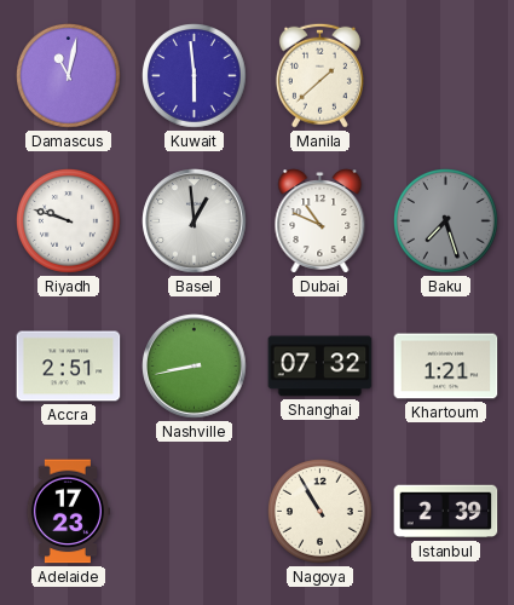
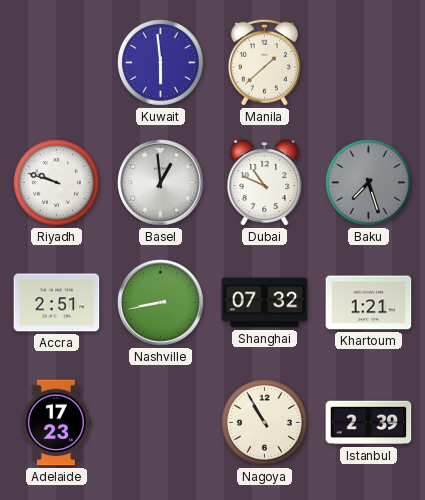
Damascus: 11:02 -> none (69, 76)
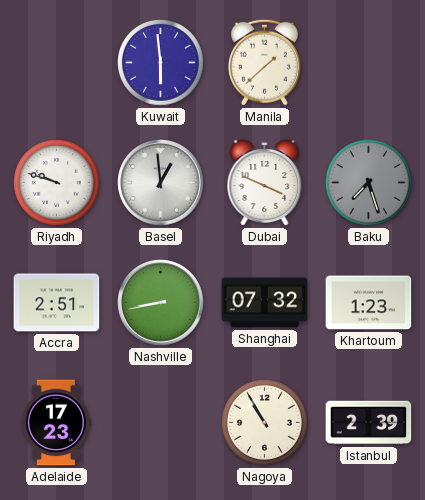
Dubai: 10:49 -> 3:49 (265, 183)
Khartoum: 1:21 -> 1:23 (369, 303)
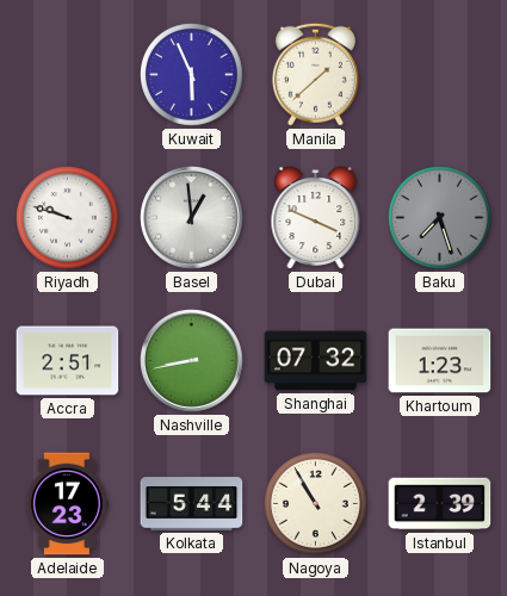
Kuwait: 5:59 -> 5:56 (192, 75)
Kolkata: none -> 5:44 (192, 504)
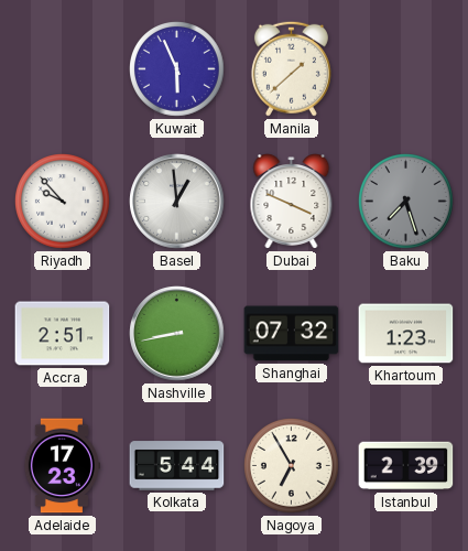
Riyadh: 9:48 -> 9:53 (63, 202)
Nagoya: 10:55 -> 6:55 (292, 466)
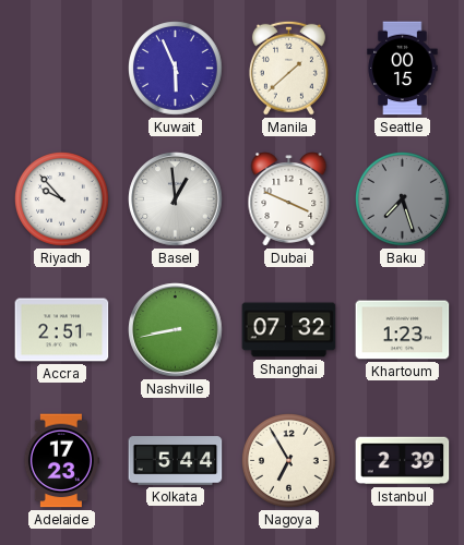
Seattle: none -> 00:15 (403, 69)
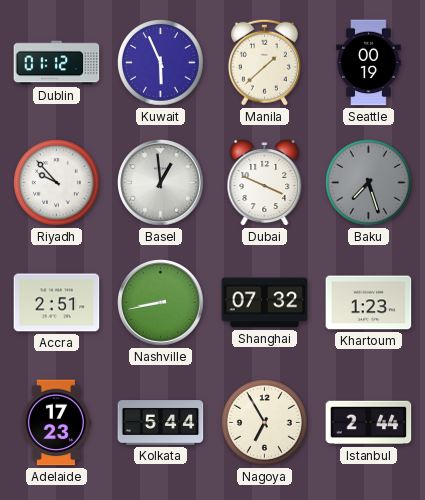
Dublin: none -> 01:12 (57, 63)
Seattle: 00:15 -> 00:19 (369, 63)
Istanbul: 2:39 -> 2:44 (369, 423)
